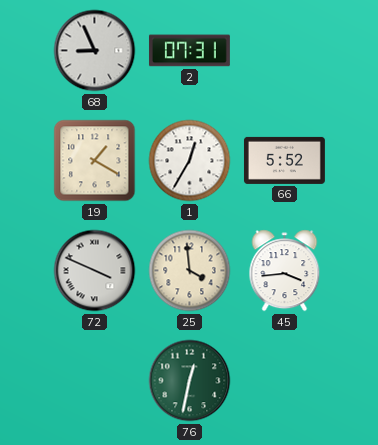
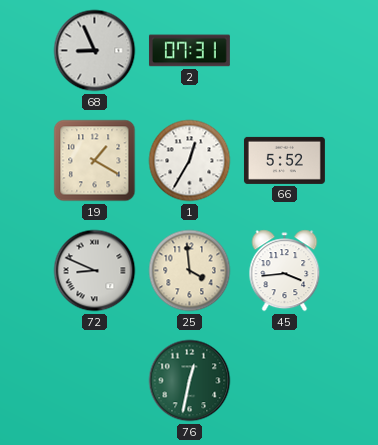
72: 3:49 -> 8:49 (95, 271)
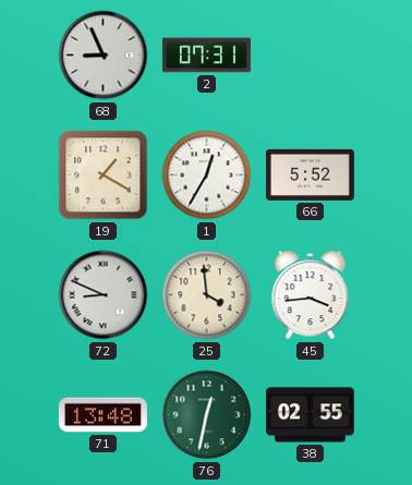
71: none -> 13:48 (102, 415)
38: none -> 02:55 (310, 415)
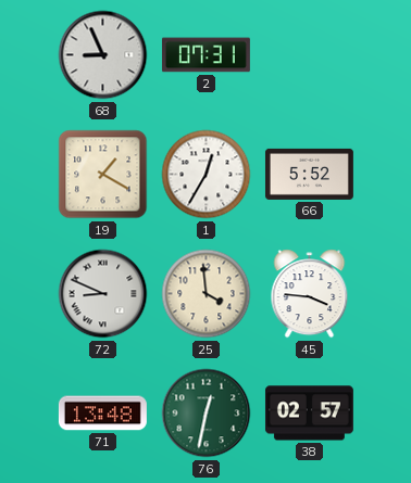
45: 3:44 -> 3:46 (310, 294)
38: 02:55 -> 02:57 (309, 414)
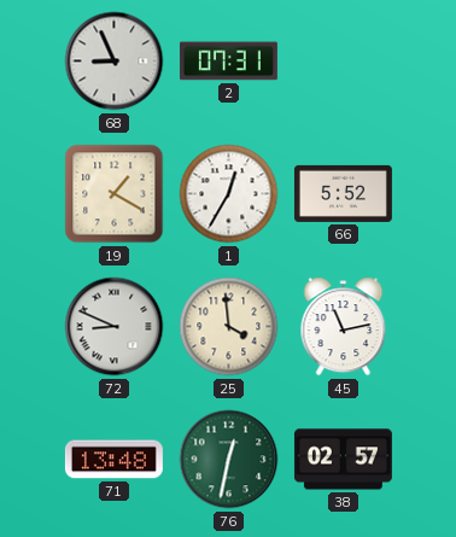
45: 3:46 -> 11:13 (344, 327)
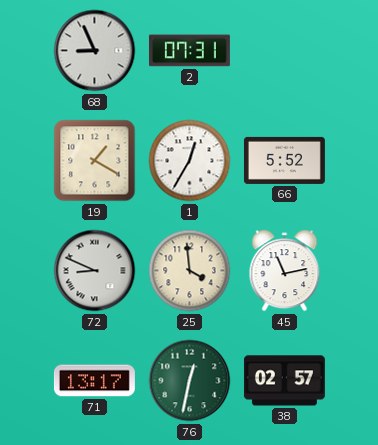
71: 13:48 -> 13:17 (94, 381)
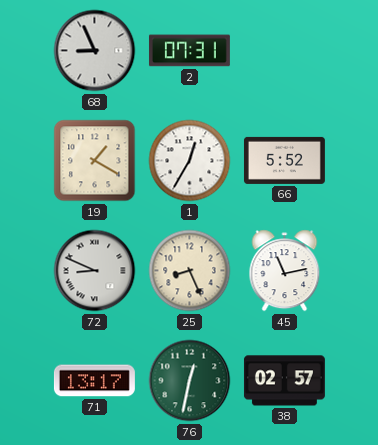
25: 3:59 -> 8:26 (190, 271)
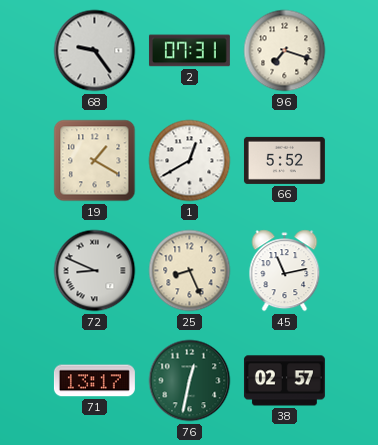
68: 8:56 -> 9:24 (95, 51)
96: none -> 7:18 (285, 51)
1: 12:35 -> 12:40 (190, 161)
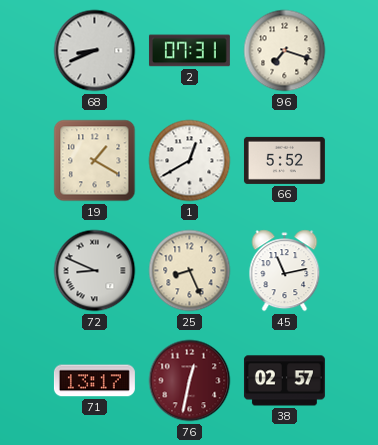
68: 9:24 -> 8:41 (95, 51)
76 dial: green -> burgundy (190, 381)
